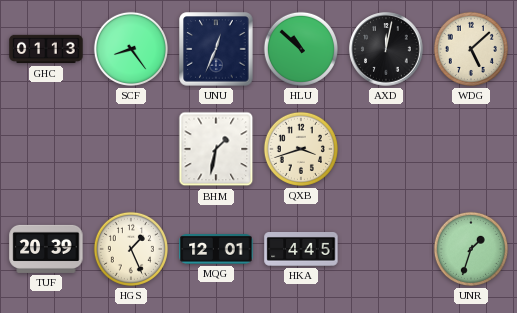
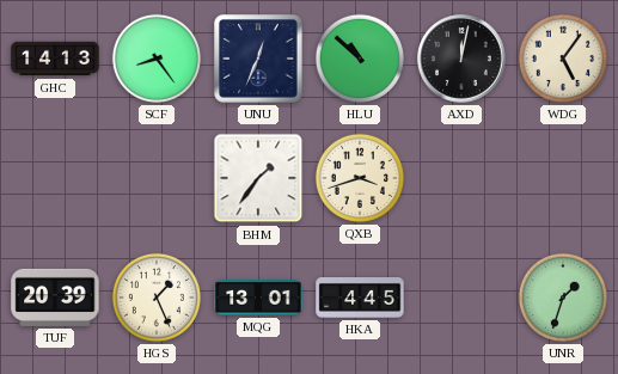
GHC: 01:13 -> 14:13 (55, 59)
WDG: 5:08 -> 5:06 (563, 59)
BHM: 1:32 -> 1:36 (258, 178)
MQG: 12:01 -> 13:01 (258, 299)
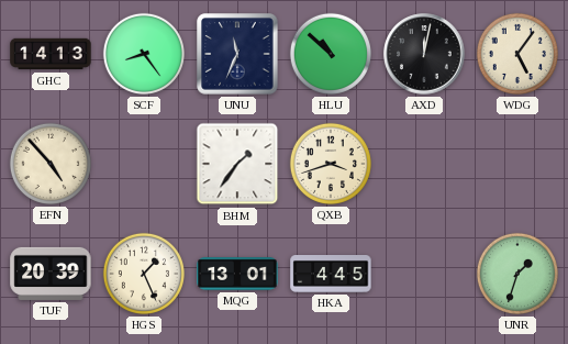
UNU: 12:34 -> 11:34 (237, 54)
EFN: none -> 4:53 (51, 164)
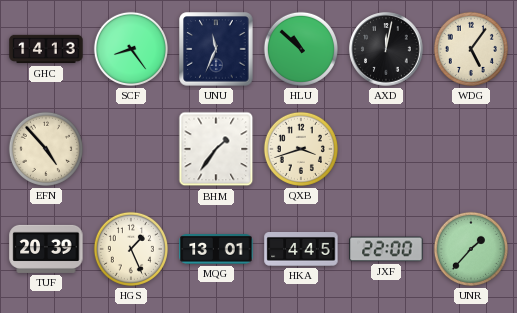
JXF: none -> 22:00 (386, 249)
UNR: 1:33 -> 1:37 (471, 249)
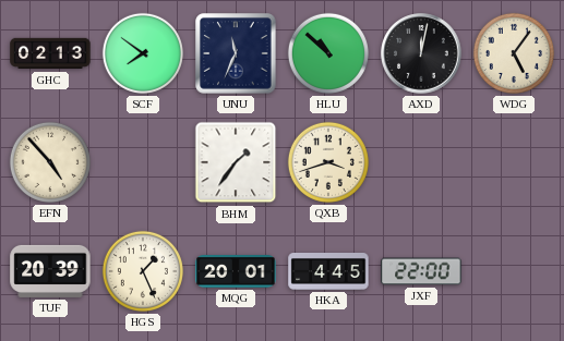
GHC: 14:13 -> 02:13 (50, 53)
SCF: 8:24 -> 7:51 (143, 53)
MQG: 13:01 -> 20:01 (236, 272)
UNR: 1:37 -> none (471, 249)
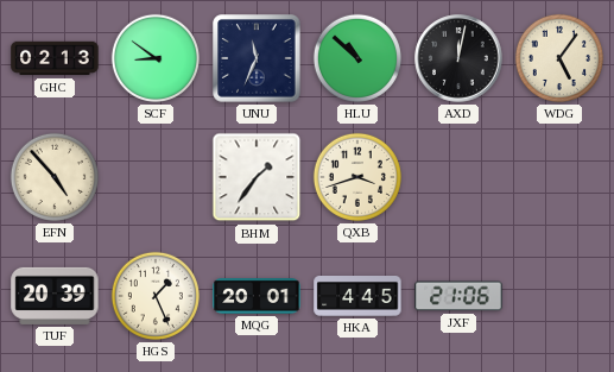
SCF: 7:51 -> 8:51 (156, 58)
JXF: 22:00 -> 21:06 (458, 296)
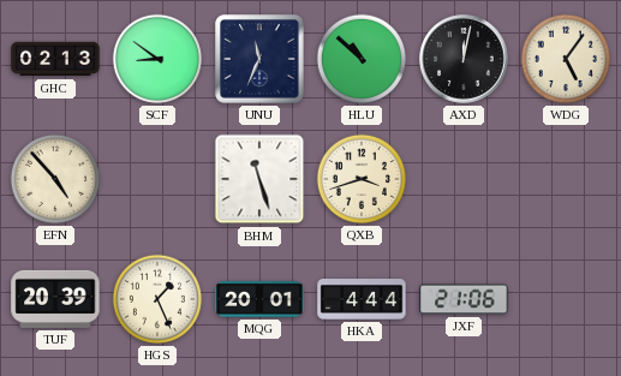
BHM: 1:36 -> 11:27 (259, 179)
HKA: 4:45 -> 4:44 (362, 300)
